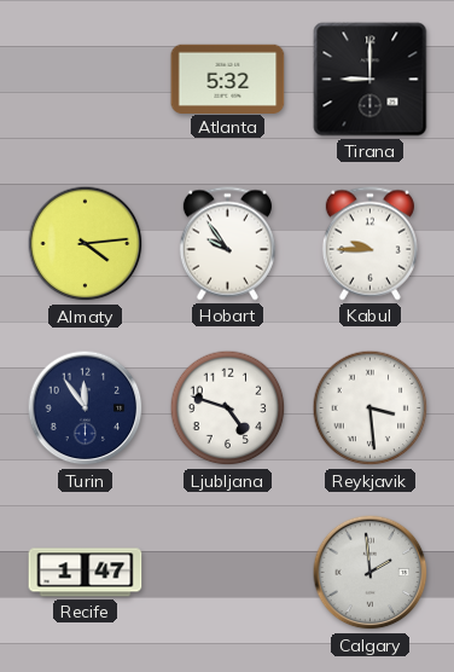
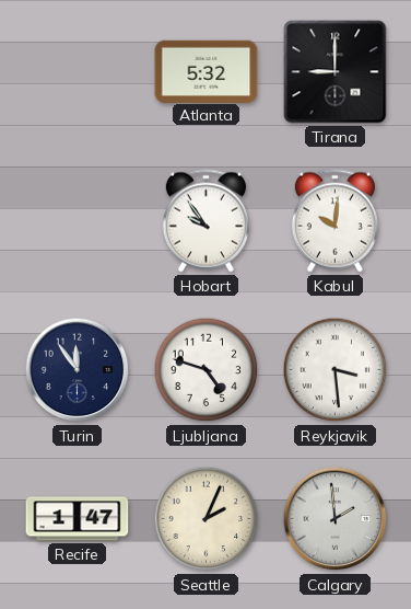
Almaty: 4:14 -> none (86, 244)
Kabul: 9:45 -> 10:01 (334, 221)
Seattle: none -> 2:04 (207, 519)
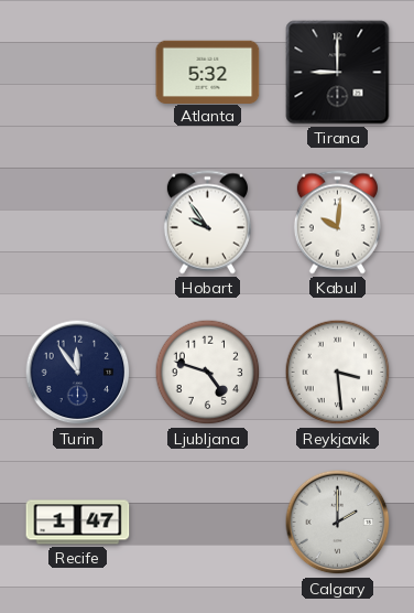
Seattle: 2:04 -> none (207, 519)
Calgary: 1:59 -> 2:00 (338, 523)
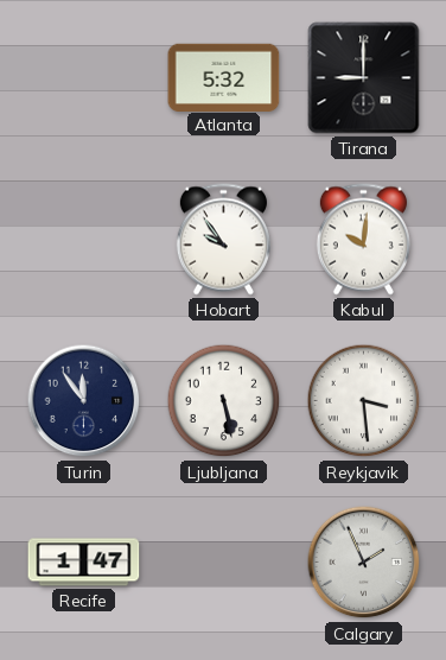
Ljubljana: 4:48 -> 5:28 (224, 401)
Calgary: 2:00 -> 1:56 (364, 563)
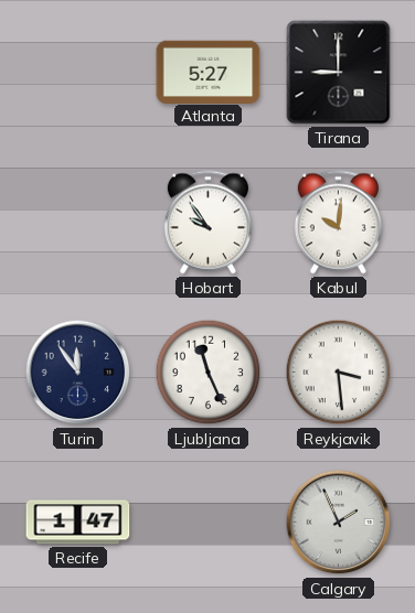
Atlanta: 5:32 -> 5:27 (209, 72)
Ljubljana: 5:28 -> 11:26 (209, 373)
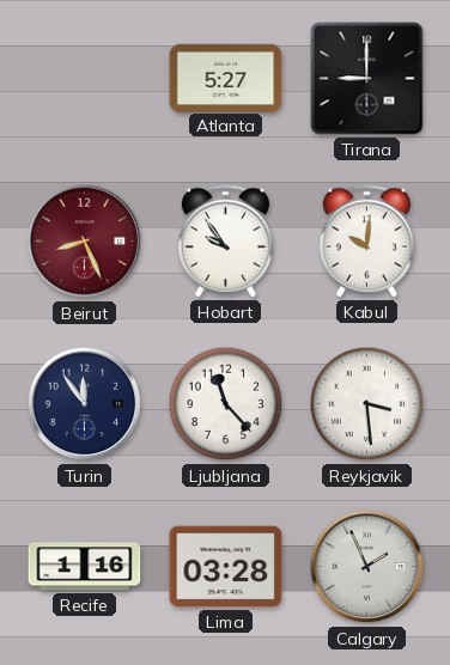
Beirut: none -> 8:26 (85, 242)
Ljubljana: 11:26 -> 11:23 (226, 404)
Recife: 1:47 -> 1:16 (85, 567)
Lima: none -> 03:28 (226, 567)
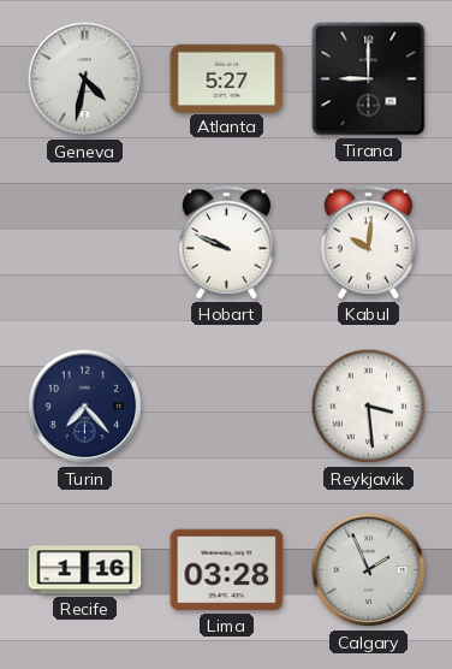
Geneva: none -> 4:32 (85, 79)
Beirut: 8:26 -> none (85, 242)
Hobart: 9:54 -> 9:49 (226, 243)
Turin: 11:54 -> 7:23 (85, 407)
Ljubljana: 11:23 -> none (226, 404)
